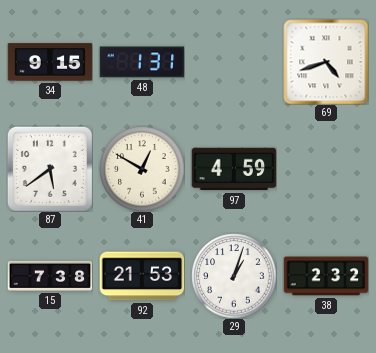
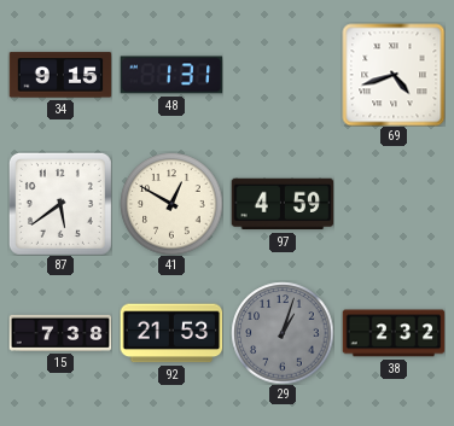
29 dial: white -> grey (283, 333)
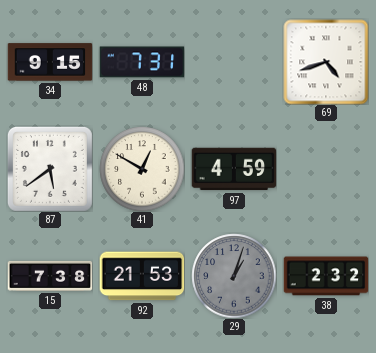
48: 1:31 -> 7:31 (142, 62)
